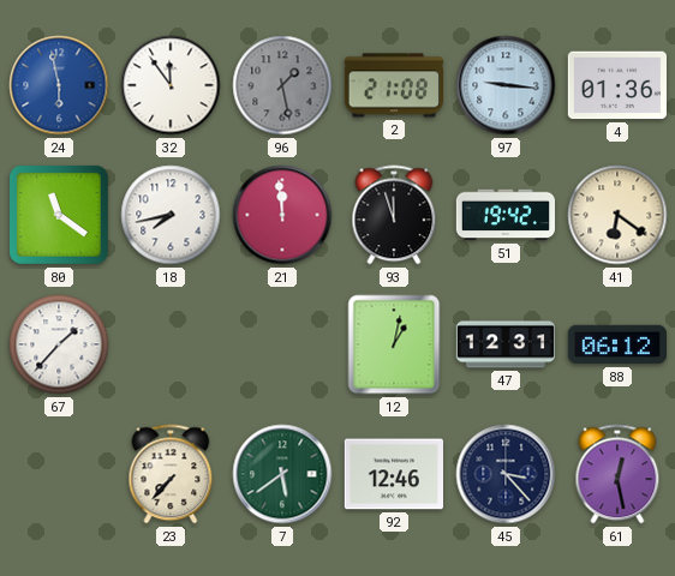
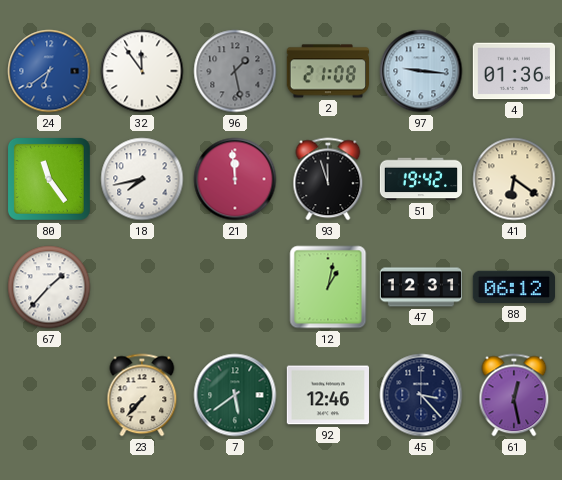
24: 5:58 -> 6:39 (49, 71)
80: 11:21 -> 11:24 (49, 179)
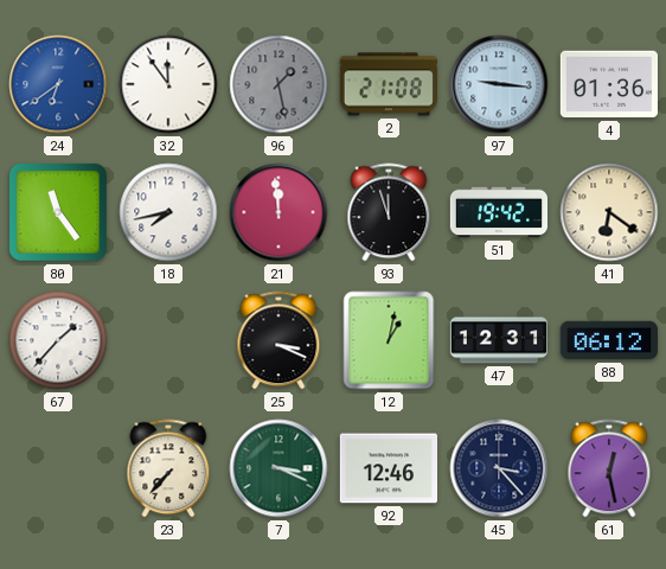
25: none -> 3:19 (278, 340)
7: 5:39 -> 3:19 (278, 468)
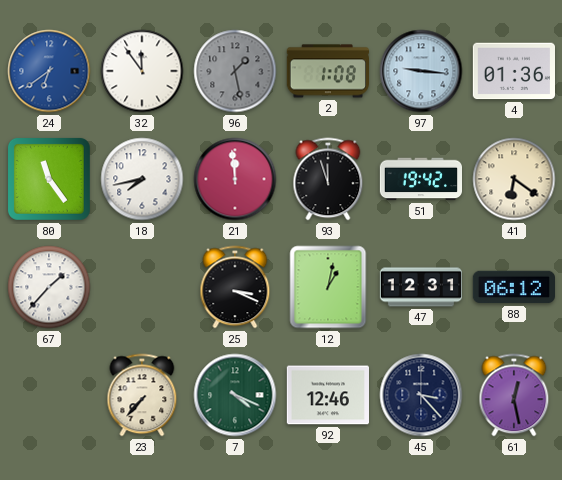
2: 21:08 -> 1:08 (327, 71)
7: 3:19 -> 4:19 (235, 395)
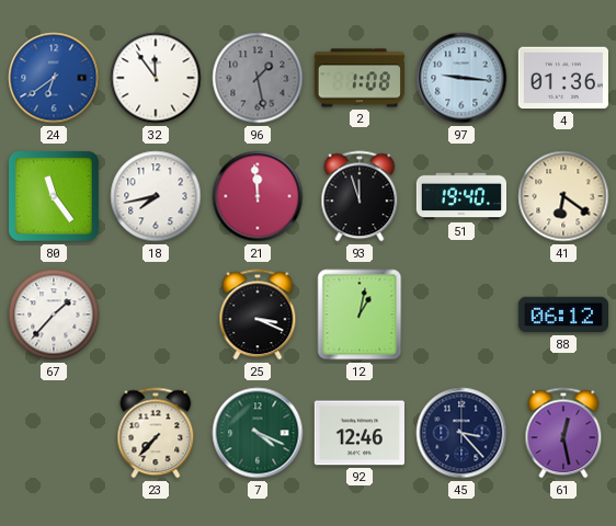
51: 19:42 -> 19:40 (460, 196)
47: 12:31 -> none (420, 287)
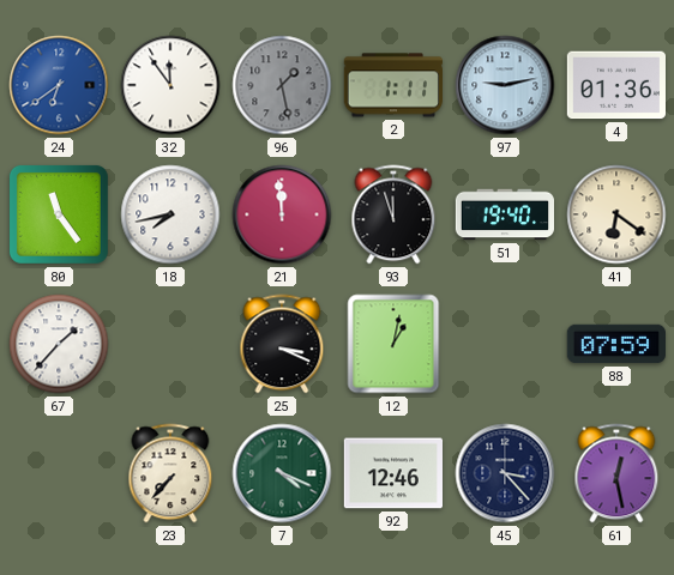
2: 1:08 -> 1:11 (392, 85)
97: 9:16 -> 9:13 (505, 85)
88: 06:12 -> 07:59 (615, 344)
